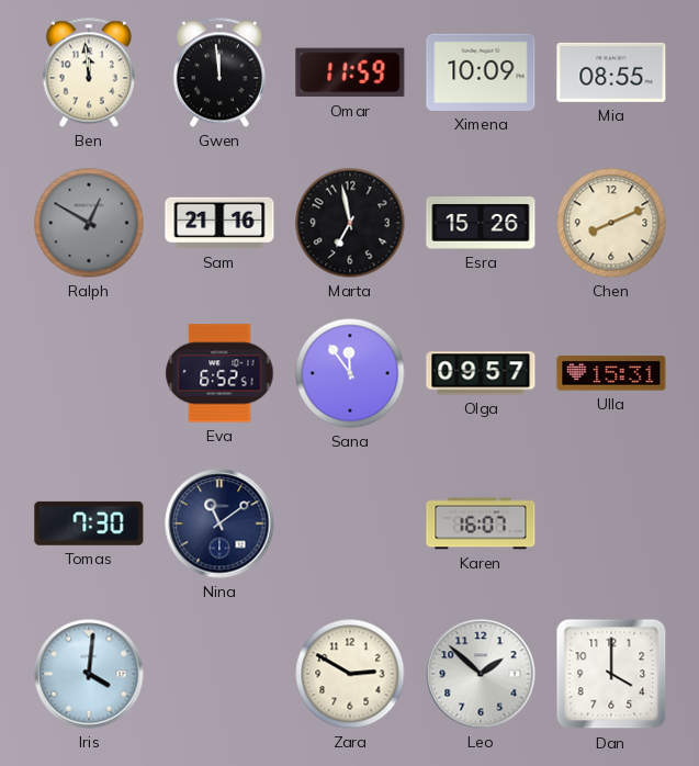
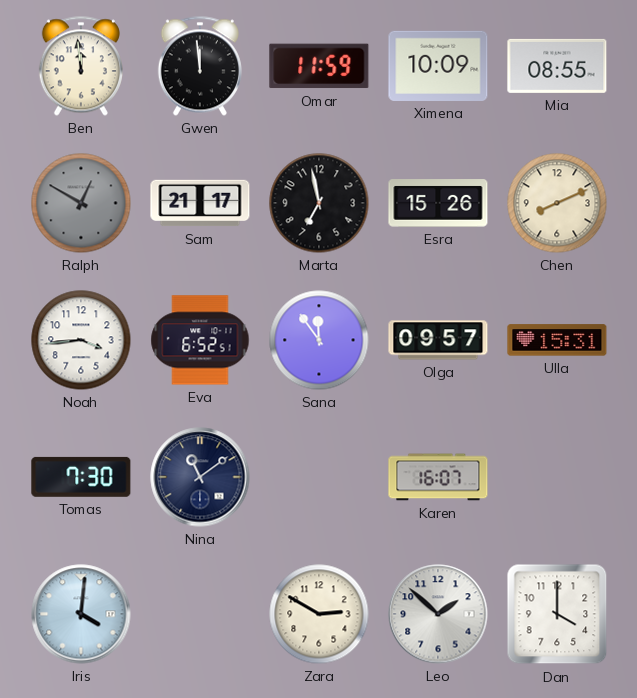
Sam: 21:16 -> 21:17 (200, 203)
Noah: none -> 3:44 (81, 340)
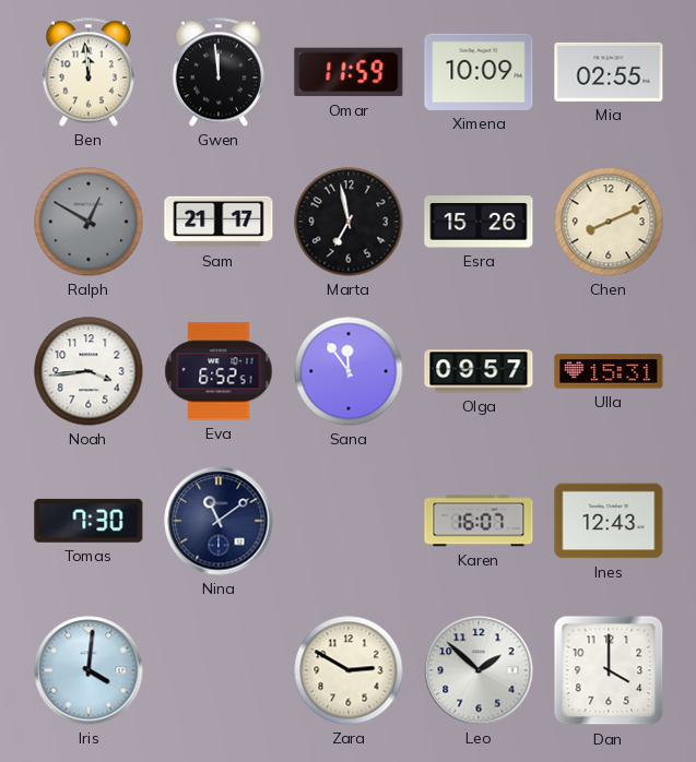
Mia: 08:55 -> 02:55 (609, 72)
Ines: none -> 12:43 (609, 521)
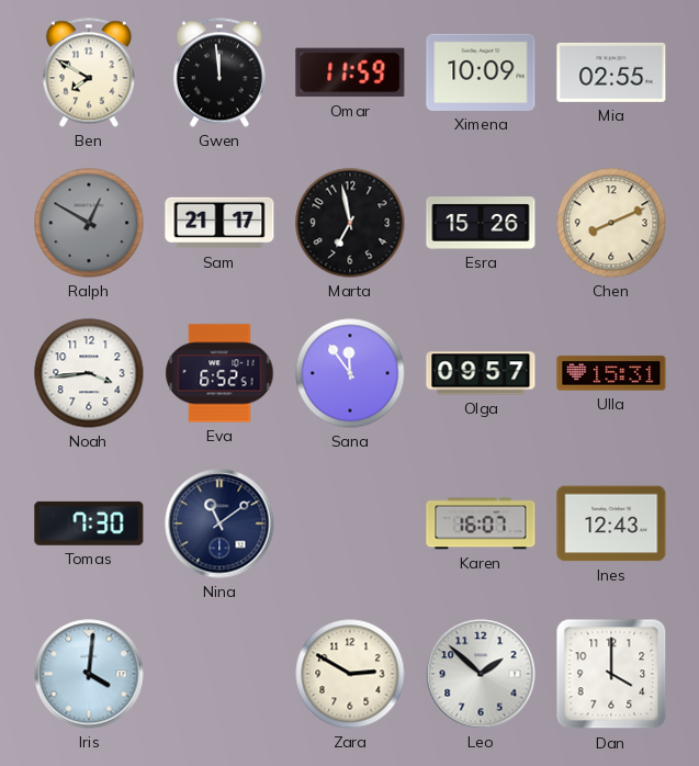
Ben: 11:59 -> 7:50 (89, 72)
